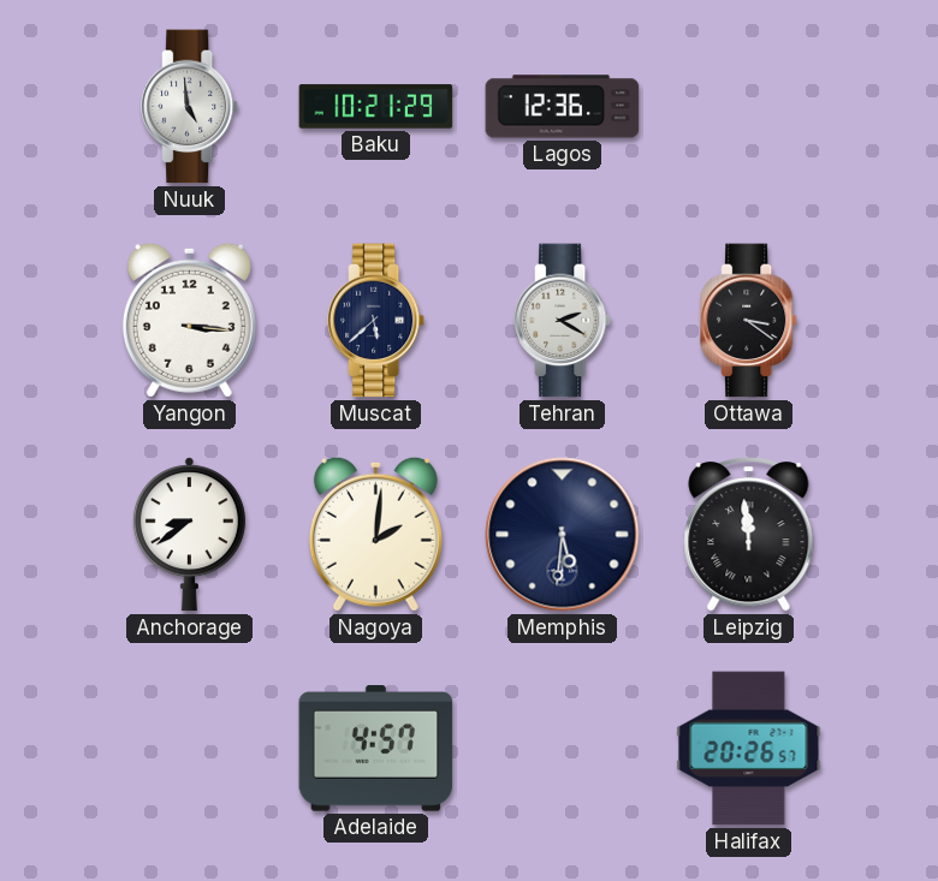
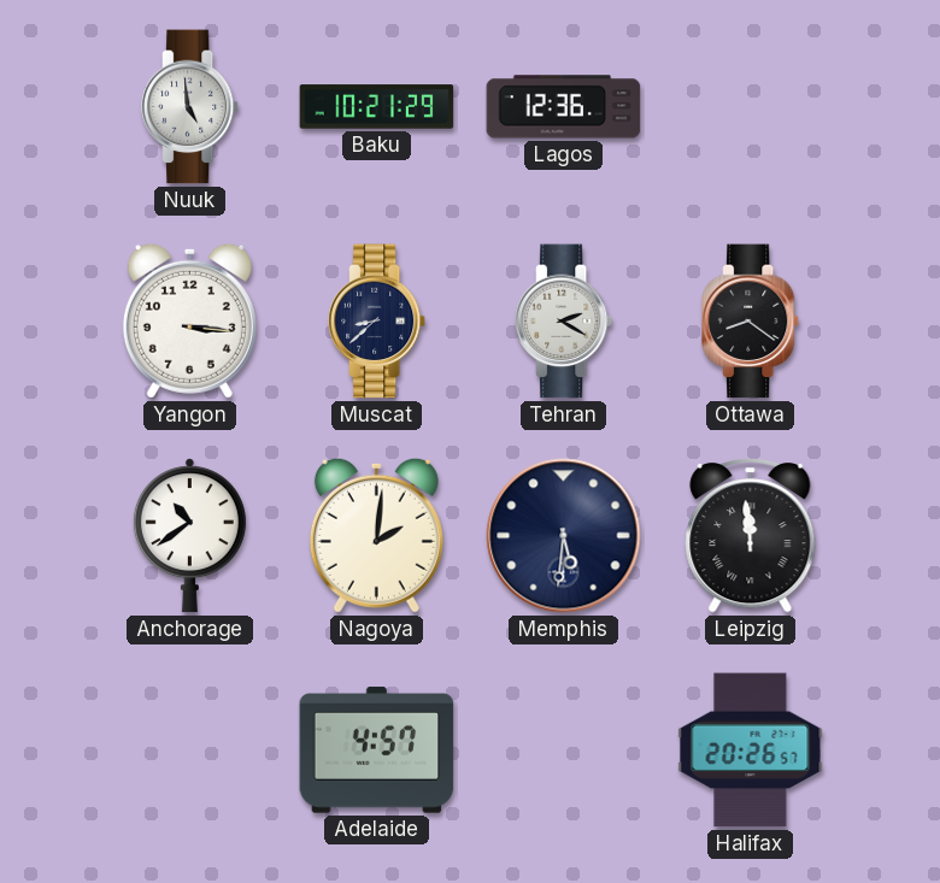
Muscat: 5:38 -> 8:38 (377, 322)
Ottawa: 3:21 -> 8:21 (751, 322)
Anchorage: 8:39 -> 10:39 (189, 536)
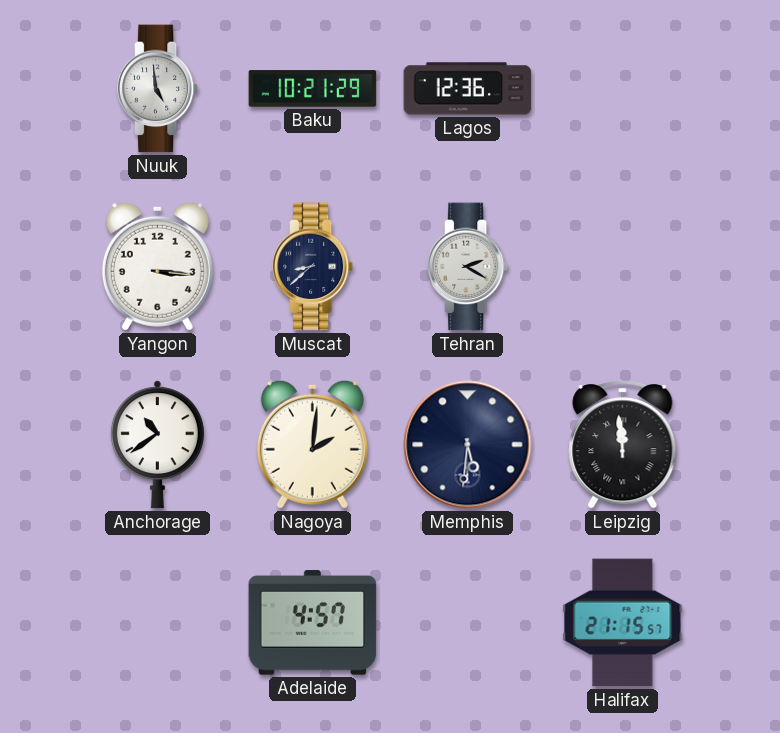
Ottawa: 8:21 -> none (751, 322)
Halifax: 20:26 -> 21:15 (623, 623)
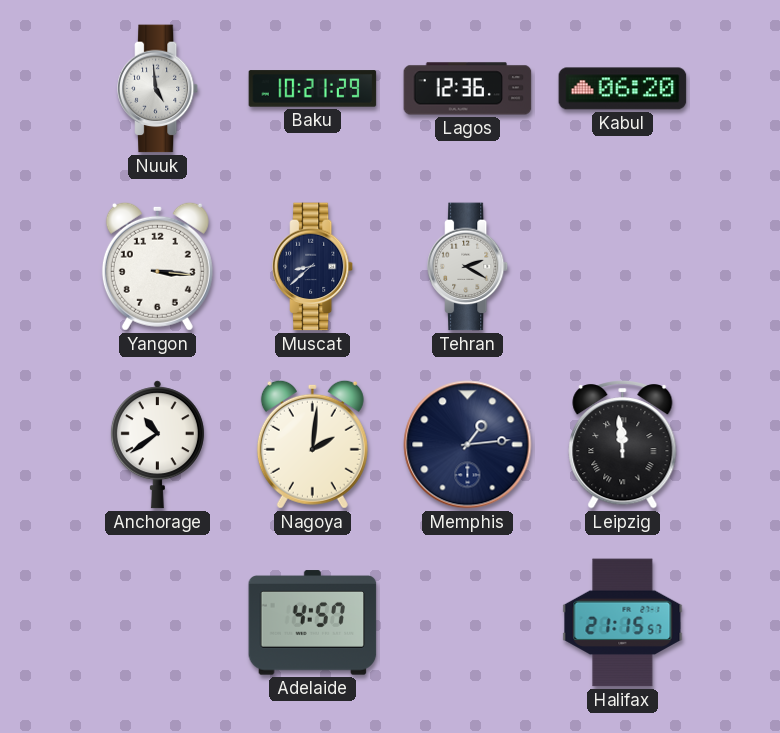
Kabul: none -> 06:20 (623, 89)
Memphis: 5:31 -> 1:14 (468, 445)
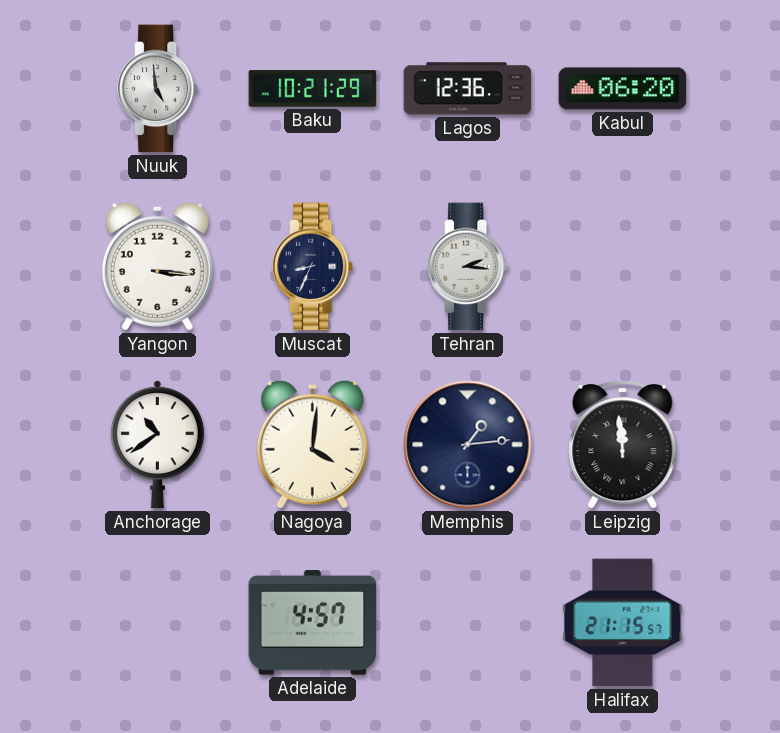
Muscat: 8:38 -> 8:34 (313, 267)
Tehran: 2:20 -> 2:16 (468, 267)
Nagoya: 2:01 -> 4:01 (312, 444)
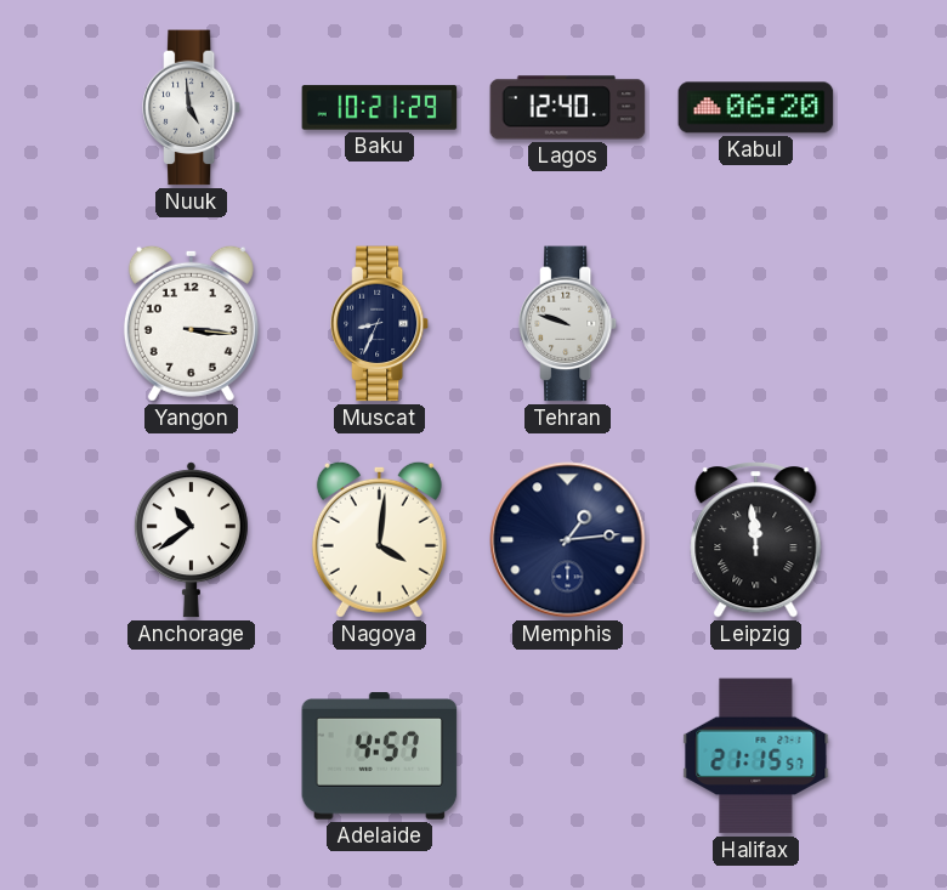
Lagos: 12:36 -> 12:40 (568, 108)
Tehran: 2:16 -> 9:48 (568, 324)
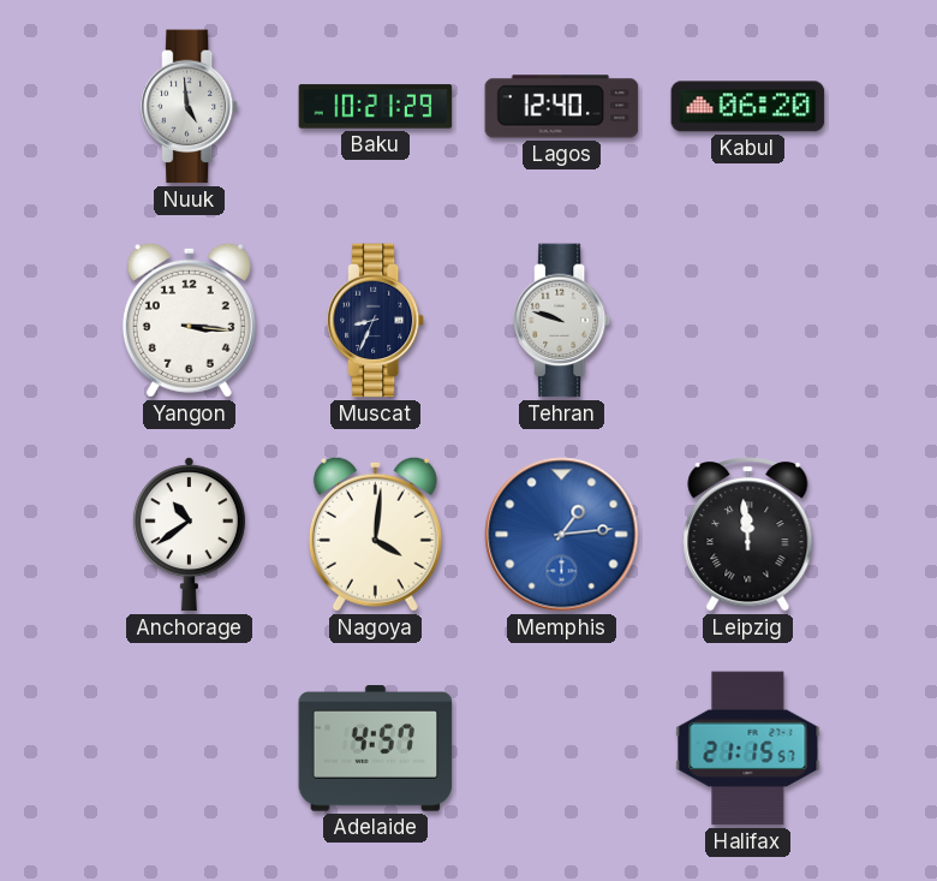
Memphis dial: navy -> blue (562, 535)
